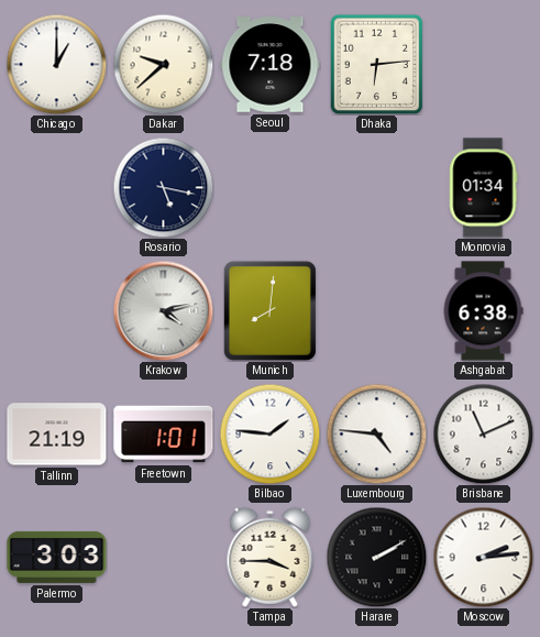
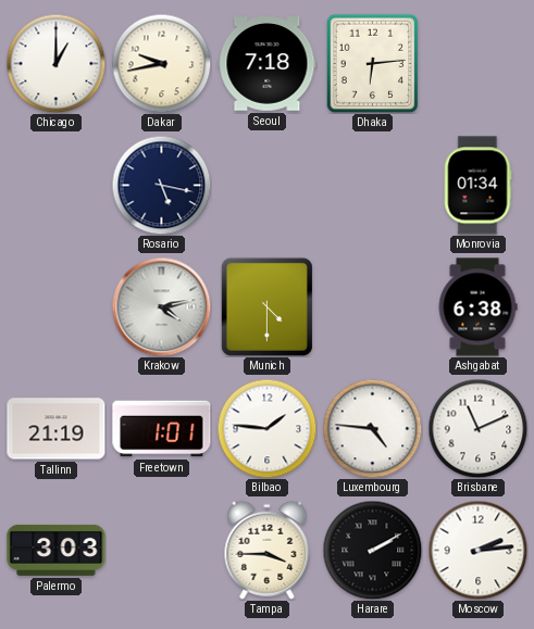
Dakar: 9:38 -> 9:43 (161, 63)
Munich: 8:01 -> 4:30 (266, 306)
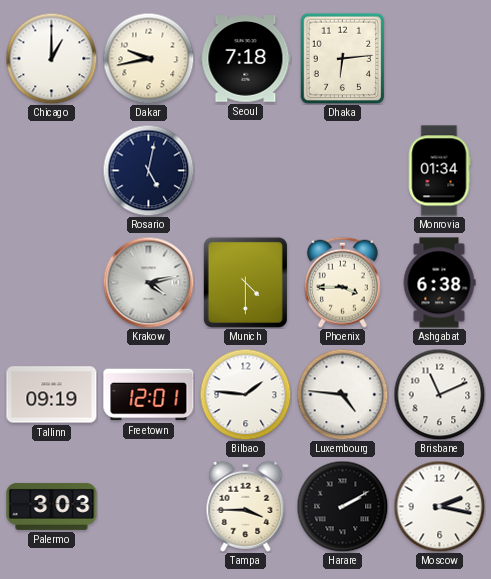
Rosario: 5:17 -> 5:02 (148, 170)
Phoenix: none -> 3:45 (342, 282)
Tallinn: 21:19 -> 09:19 (52, 395)
Freetown: 1:01 -> 12:01 (149, 395)
Moscow: 2:14 -> 2:17 (439, 506)
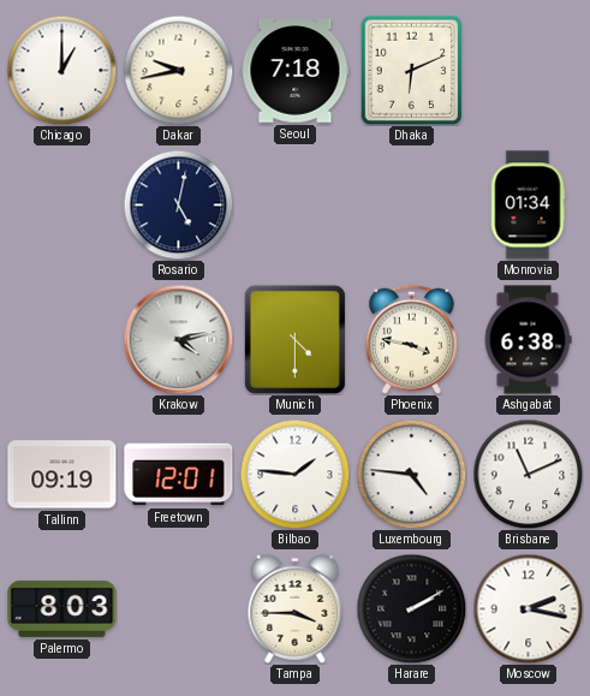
Dhaka: 6:14 -> 6:11 (412, 70)
Phoenix: 3:45 -> 3:47 (411, 339)
Palermo: 3:03 -> 8:03 (62, 608)
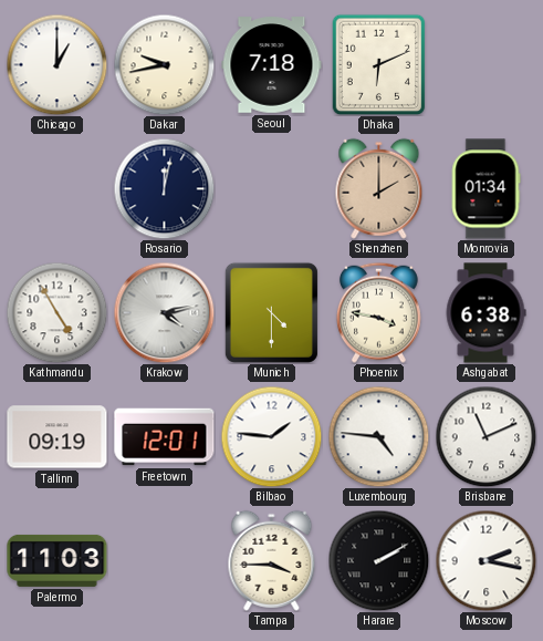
Rosario: 5:02 -> 12:02 (164, 188)
Shenzhen: none -> 2:00 (379, 188)
Kathmandu: none -> 4:55 (56, 312)
Palermo: 8:03 -> 11:03 (58, 560)
